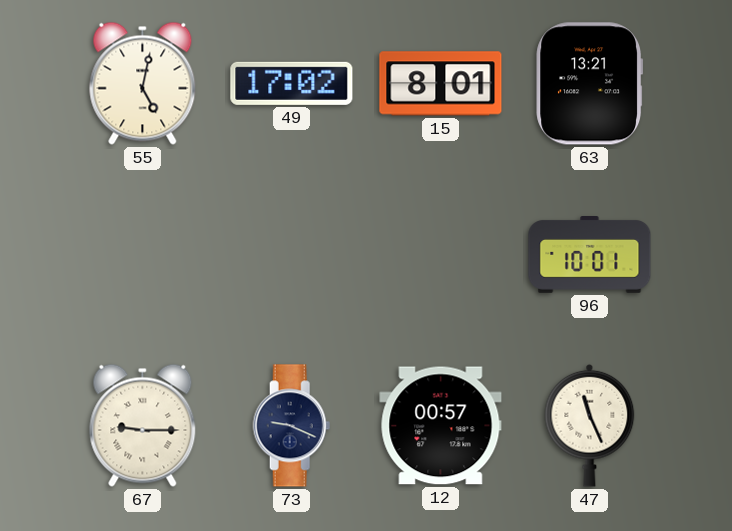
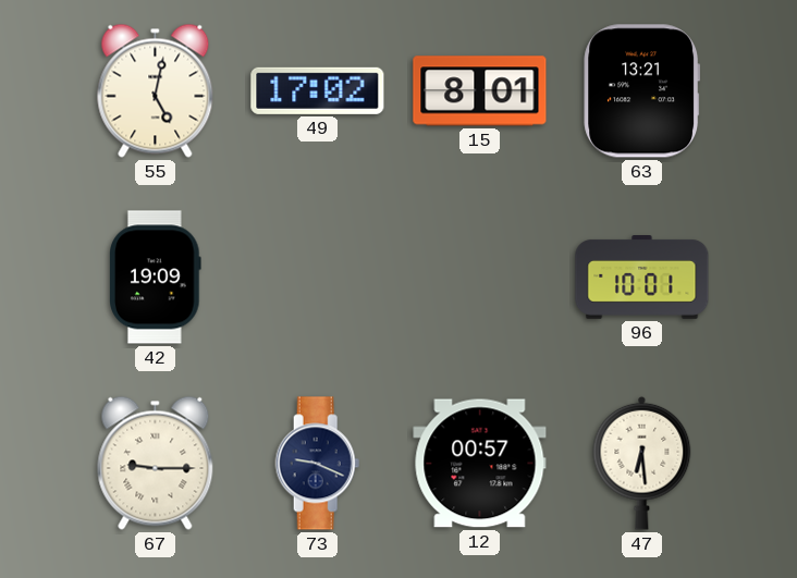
42: none -> 19:09 (156, 278)
47: 11:26 -> 6:29 (642, 463)
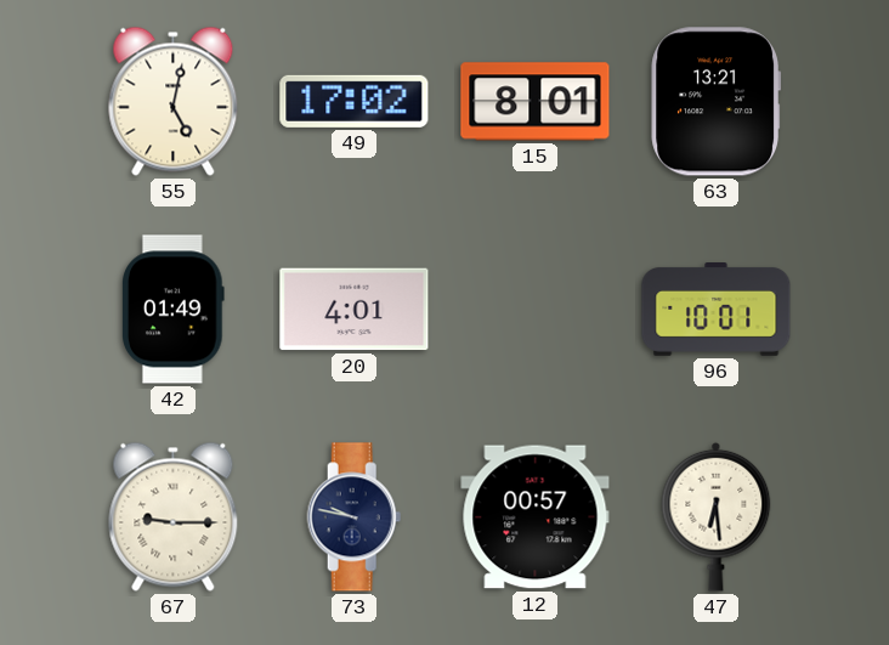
42: 19:09 -> 01:49 (174, 310)
20: none -> 4:01 (355, 310)
73: 9:19 -> 9:47 (355, 517)
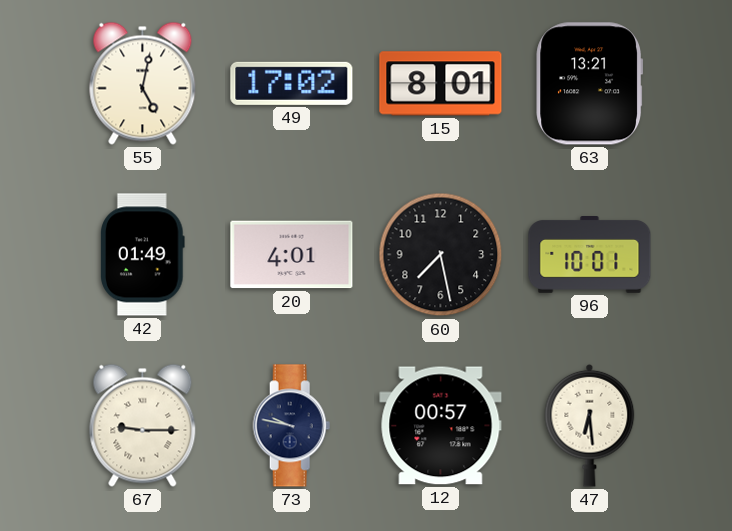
60: none -> 7:28 (441, 255)
